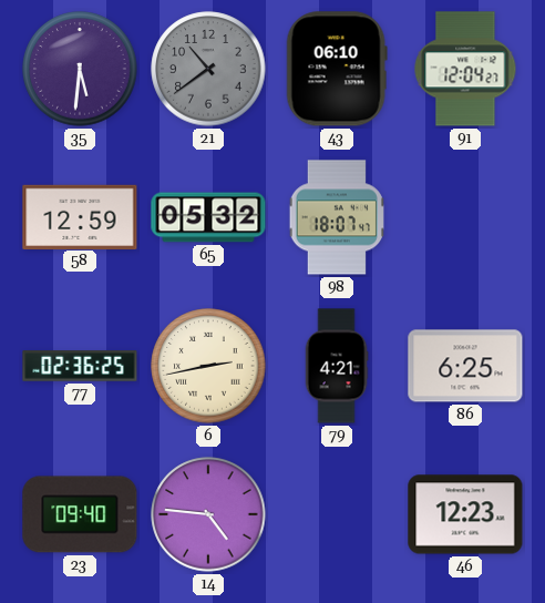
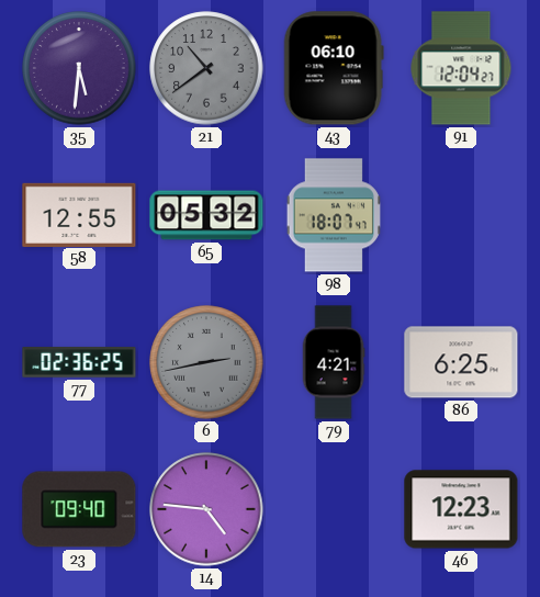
58: 12:59 -> 12:55 (79, 214)
6 dial: cream -> grey (206, 362)
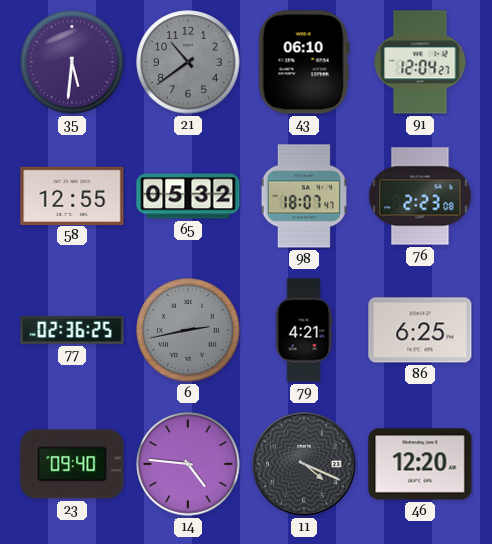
76: none -> 2:23 (420, 196)
11: none -> 4:19 (304, 464)
46: 12:23 -> 12:20 (420, 464)
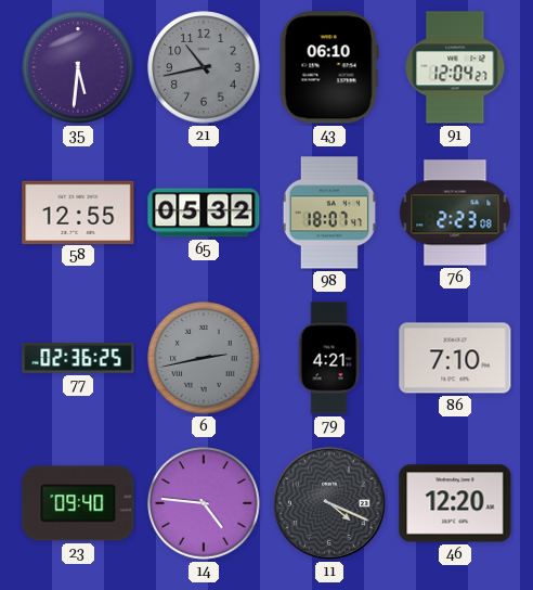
21: 10:39 -> 10:43 (204, 67)
86: 6:25 -> 7:10 (455, 358)
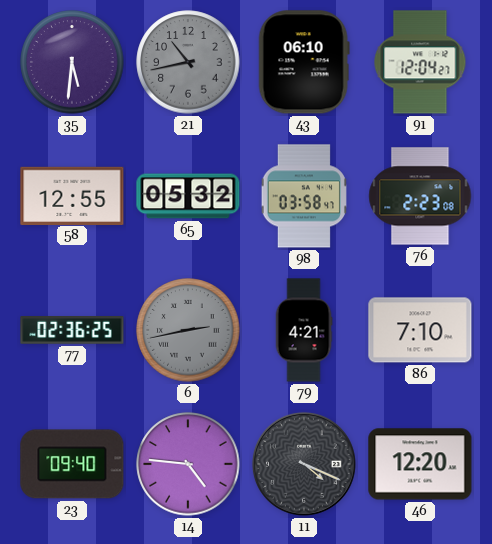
98: 18:07 -> 03:58 (304, 196)
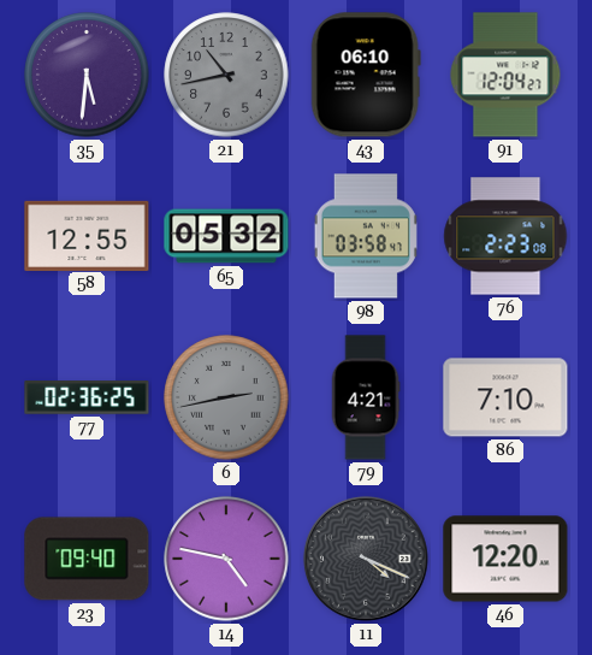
14: 4:46 -> 4:47 (226, 559)
